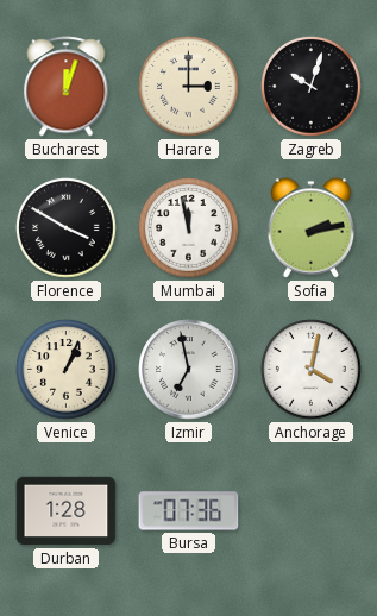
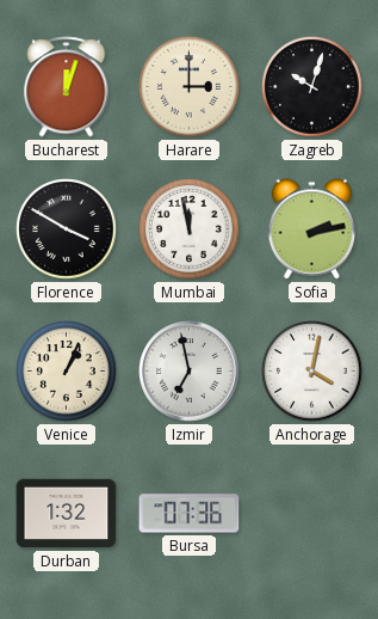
Durban: 1:28 -> 1:32 (67, 514)
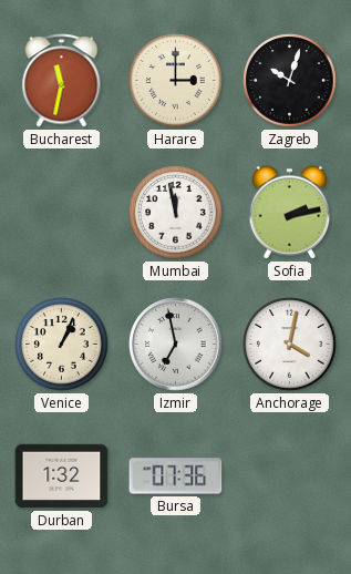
Bucharest: 12:03 -> 11:32 (62, 81)
Florence: 3:50 -> none (67, 229)
